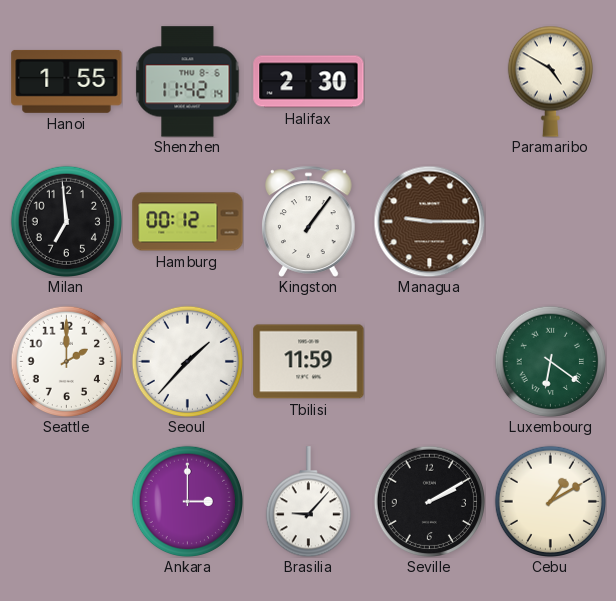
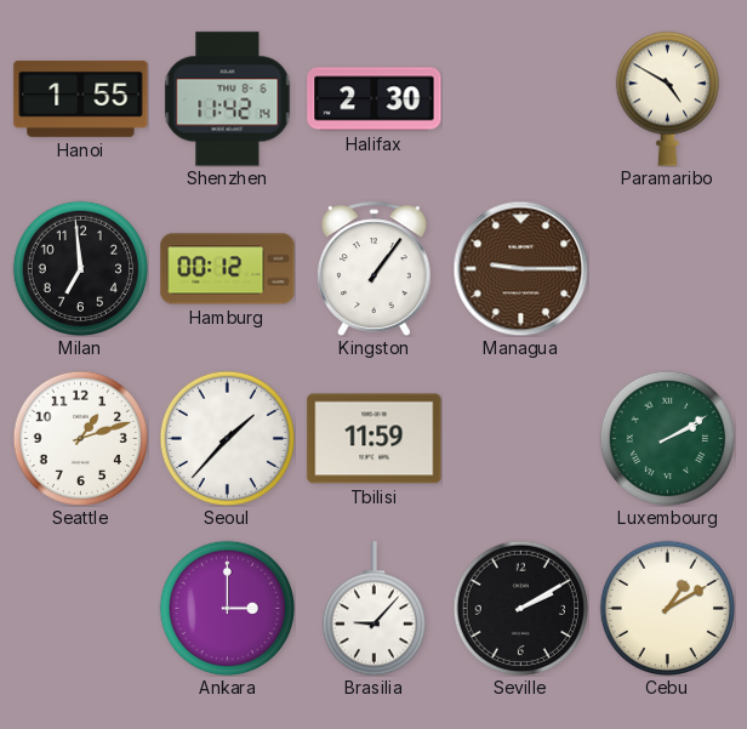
Seattle: 2:00 -> 1:12 (80, 438)
Luxembourg: 6:21 -> 2:10 (667, 438)
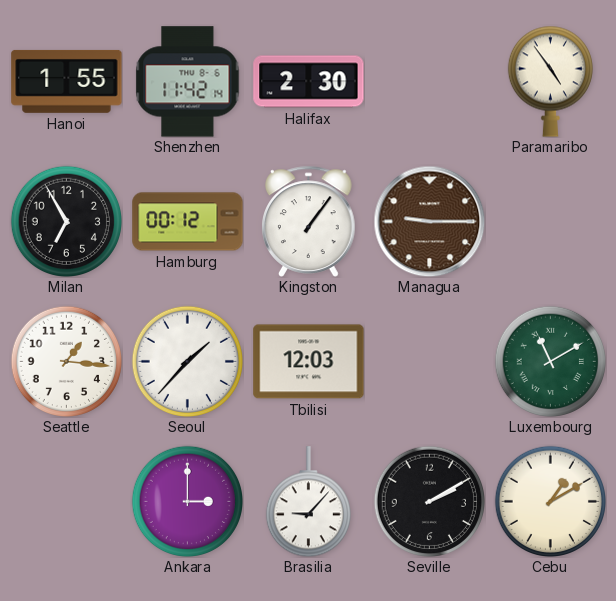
Paramaribo: 4:50 -> 4:54 (550, 81)
Milan: 6:59 -> 6:55 (66, 221)
Seattle: 1:12 -> 1:16 (66, 361)
Tbilisi: 11:59 -> 12:03 (309, 362)
Luxembourg: 2:10 -> 11:10 (550, 361)
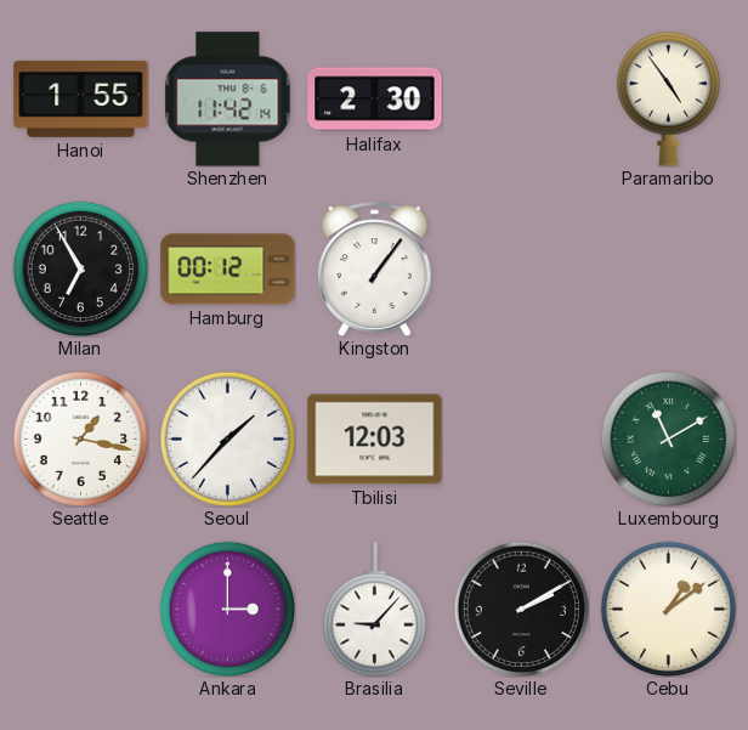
Managua: 9:15 -> none (429, 221)
Seattle: 1:16 -> 1:17 (80, 438)
Cebu: 1:10 -> 1:09 (668, 609)
